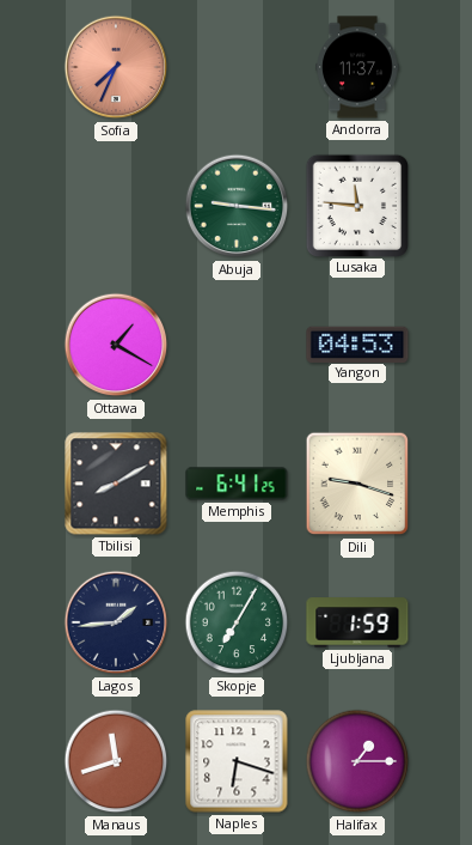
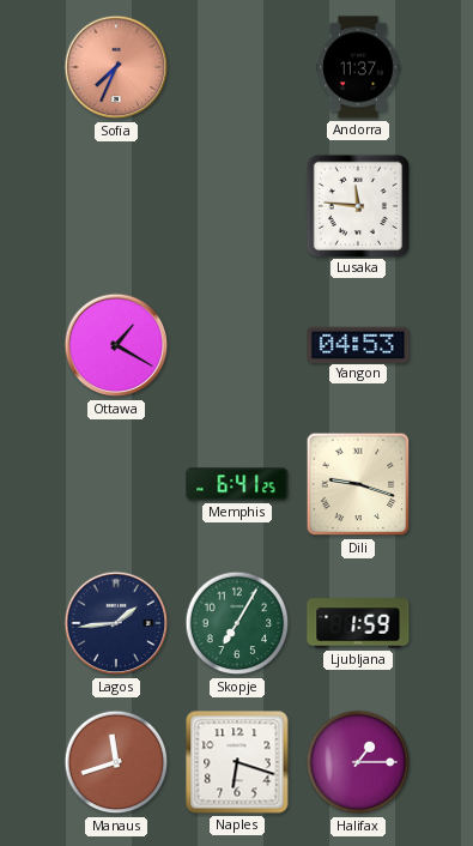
Abuja: 9:16 -> none (237, 206)
Tbilisi: 8:10 -> none (116, 484)
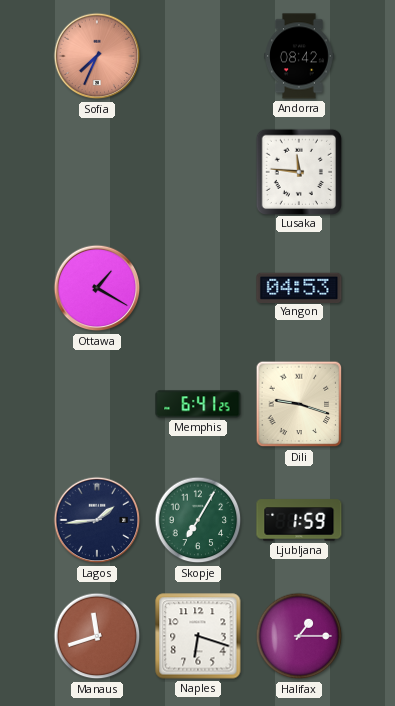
Andorra: 11:37 -> 08:42 (300, 56)
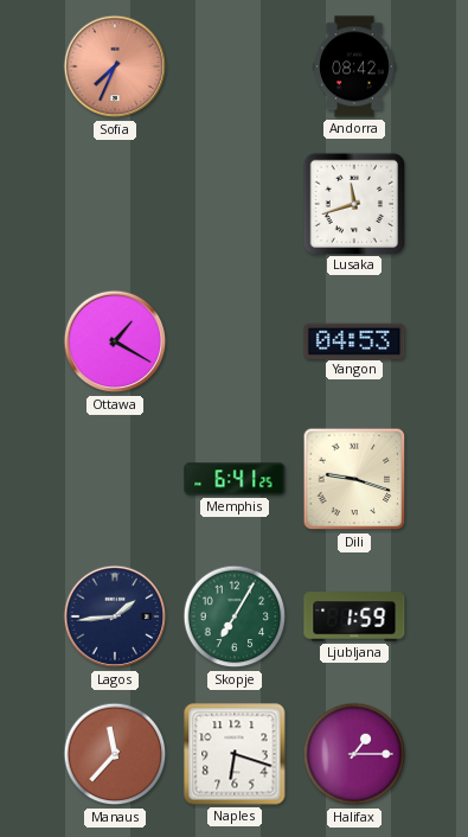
Lusaka: 11:46 -> 11:42 (353, 203)
Manaus: 11:42 -> 11:37 (115, 754)
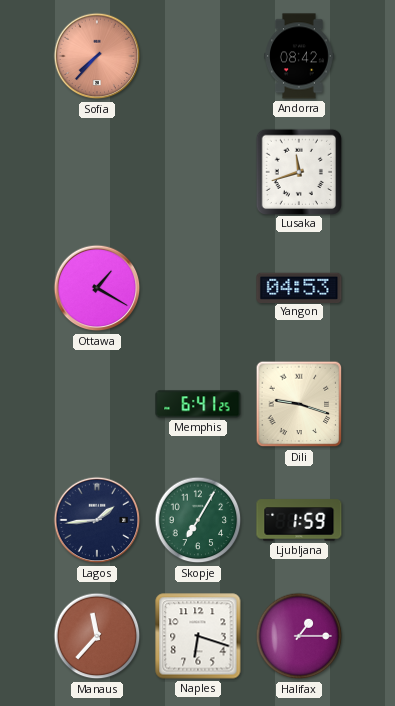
Sofia: 7:34 -> 7:37 (97, 56)
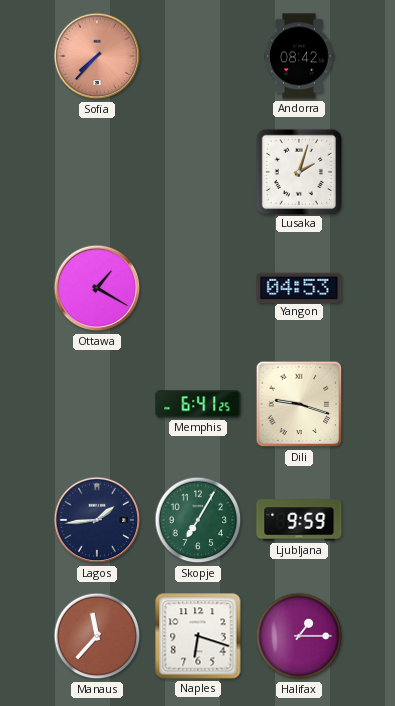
Lusaka: 11:42 -> 2:03 (298, 171)
Ljubljana: 1:59 -> 9:59 (299, 520)
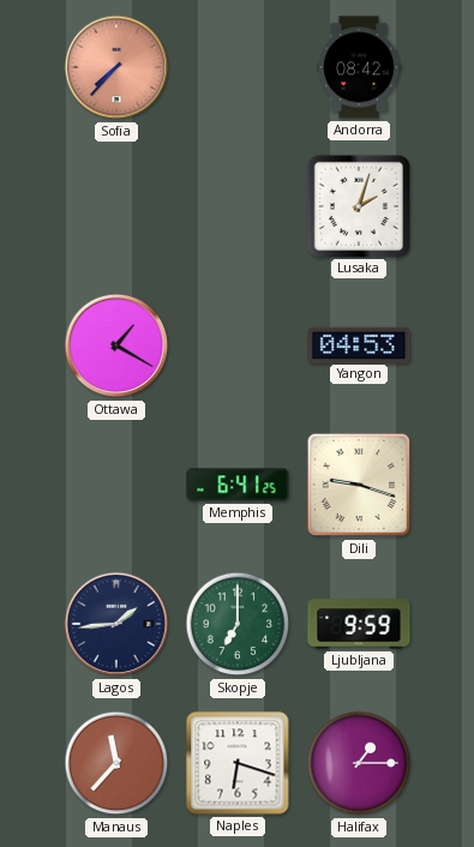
Skopje: 7:05 -> 7:00 (238, 624)
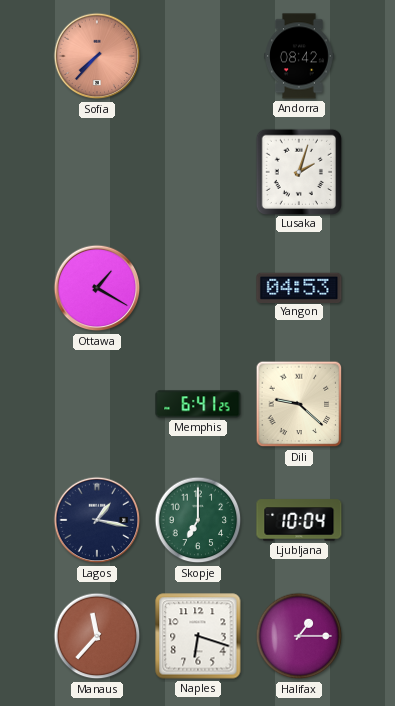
Dili: 9:18 -> 9:22 (299, 404)
Lagos: 1:44 -> 1:17 (97, 520)
Ljubljana: 9:59 -> 10:04 (299, 520)
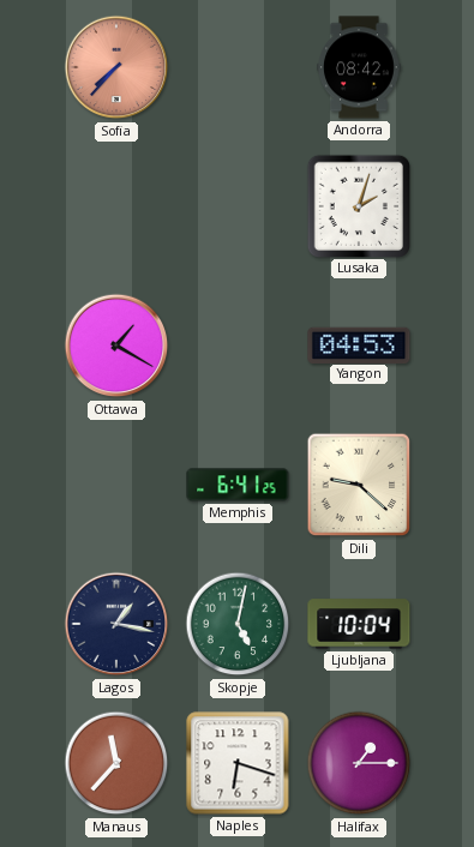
Skopje: 7:00 -> 5:02 (238, 624)
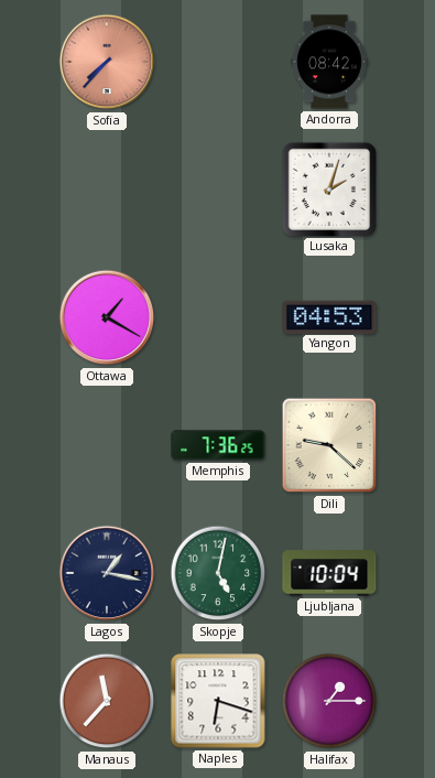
Memphis: 6:41 -> 7:36 (218, 445)
